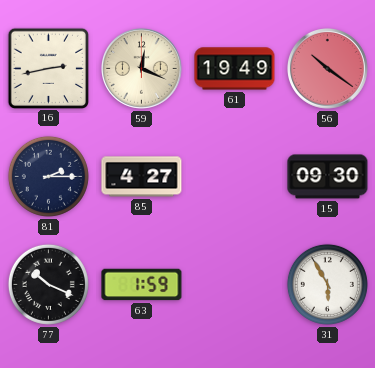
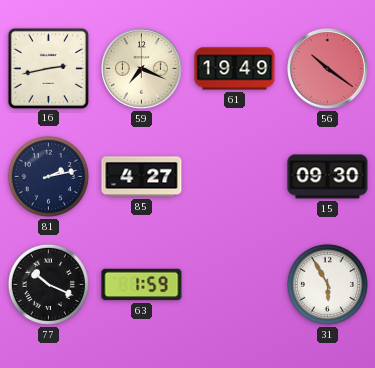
59: 12:19 -> 7:19 (142, 69)
81: 2:15 -> 2:13 (48, 176)
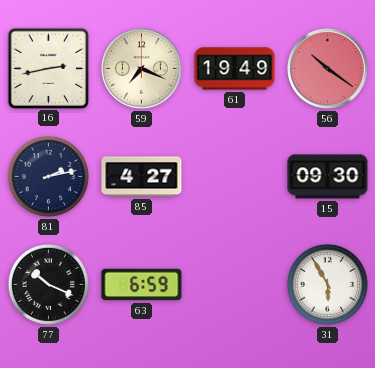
63: 1:59 -> 6:59 (142, 285)
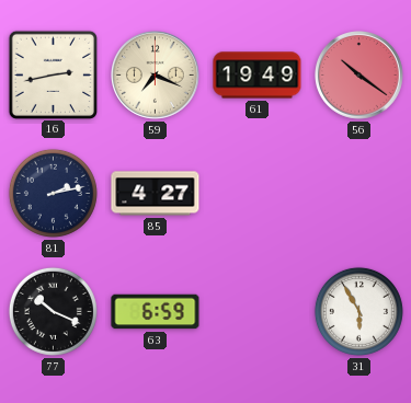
15: 09:30 -> none (328, 177)
